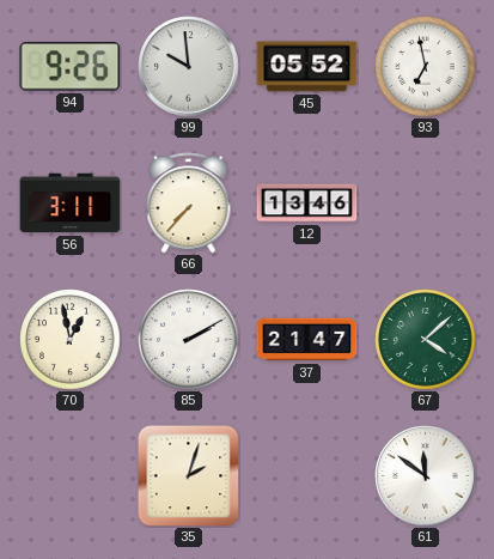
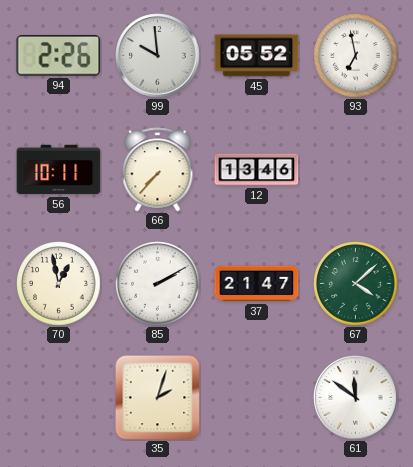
94: 9:26 -> 2:26 (59, 56)
56: 3:11 -> 10:11 (59, 170)
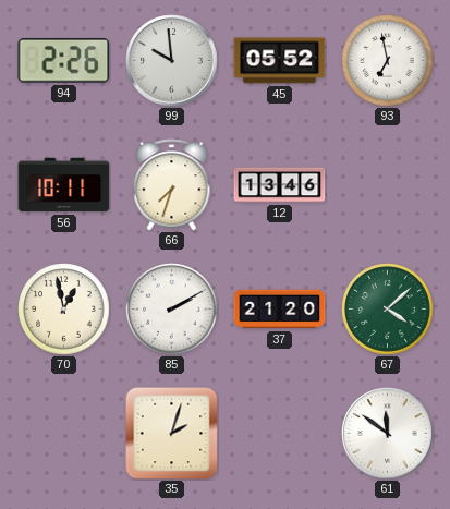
66: 7:37 -> 7:33 (172, 185)
37: 21:47 -> 21:20 (280, 310)
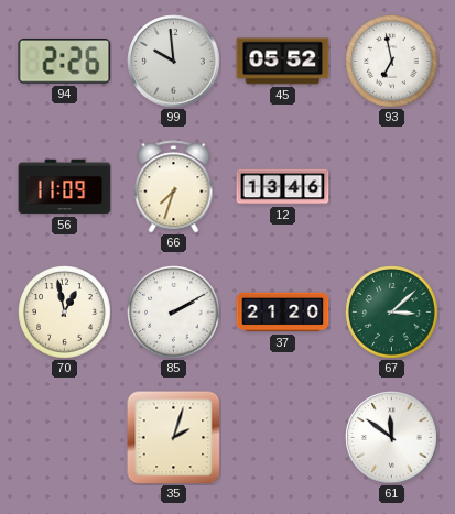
56: 10:11 -> 11:09 (65, 187)
67: 4:08 -> 3:08 (392, 313)
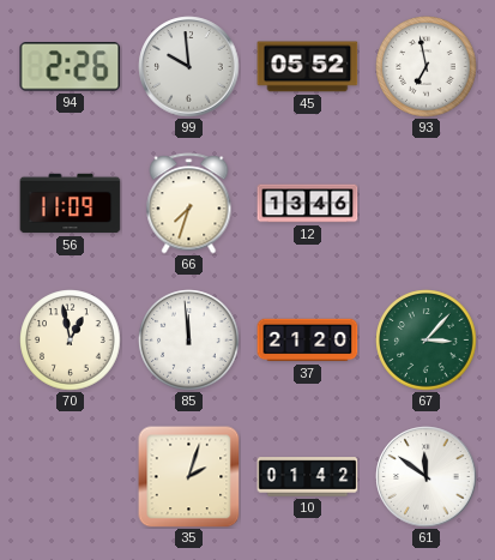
85: 2:10 -> 11:59 (189, 341)
67: 3:08 -> 3:07 (427, 341)
10: none -> 01:42 (308, 477)
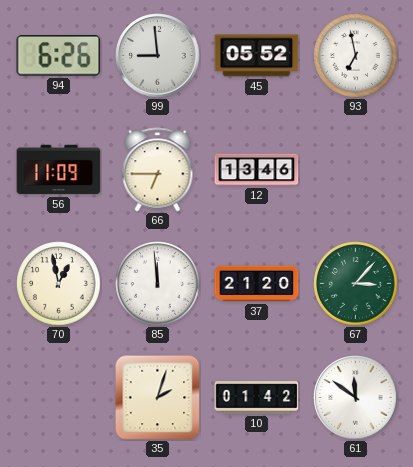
94: 2:26 -> 6:26 (59, 56)
99: 9:59 -> 8:59 (158, 56)
66: 7:33 -> 6:45 (158, 170)
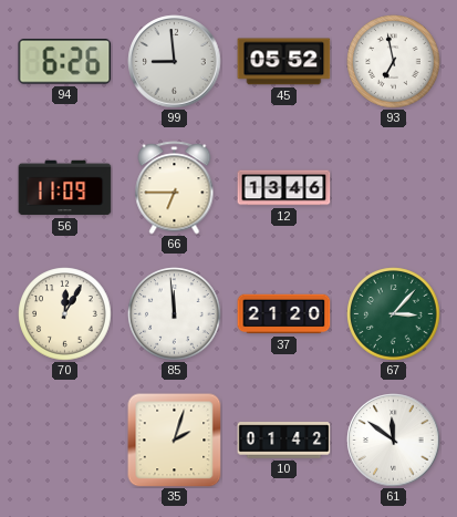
70: 12:58 -> 12:05 (65, 314)
